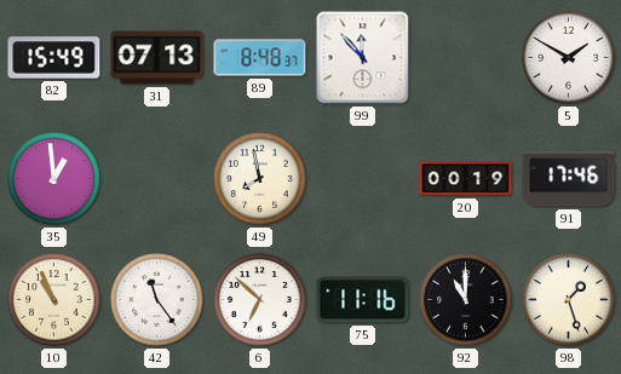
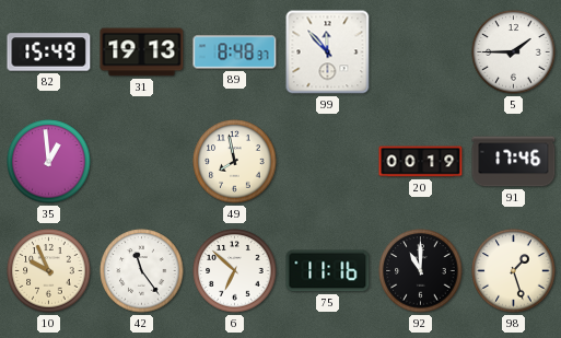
31: 07:13 -> 19:13 (142, 53)
5: 1:50 -> 1:45 (514, 53)
10: 10:56 -> 9:56 (49, 271)
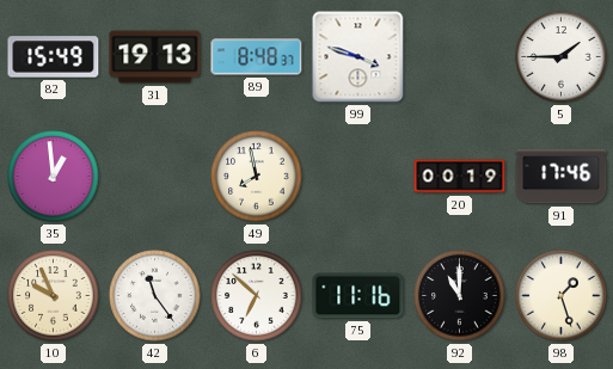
99: 11:53 -> 3:48 (358, 57)
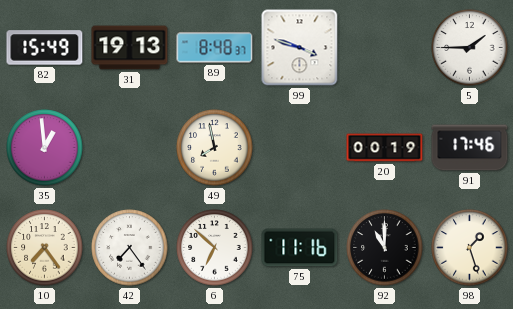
10: 9:56 -> 7:24 (45, 248)
42: 11:24 -> 7:24 (130, 248)
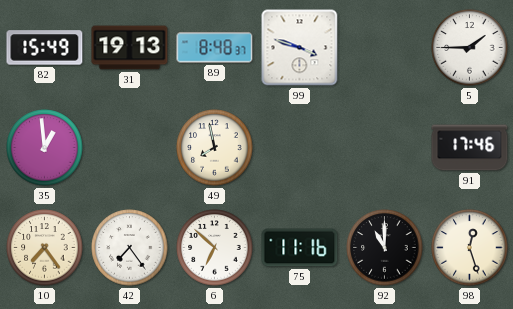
20: 00:19 -> none (385, 148)
98: 1:27 -> 12:27 (470, 248)
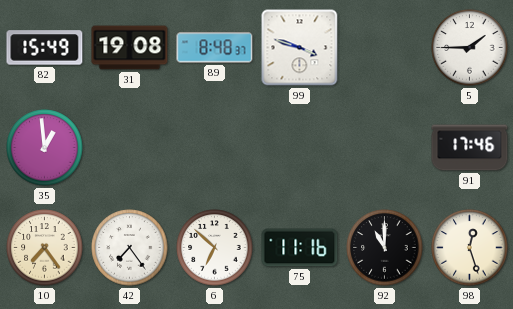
31: 19:13 -> 19:08 (130, 48)
49: 7:58 -> none (215, 148)
